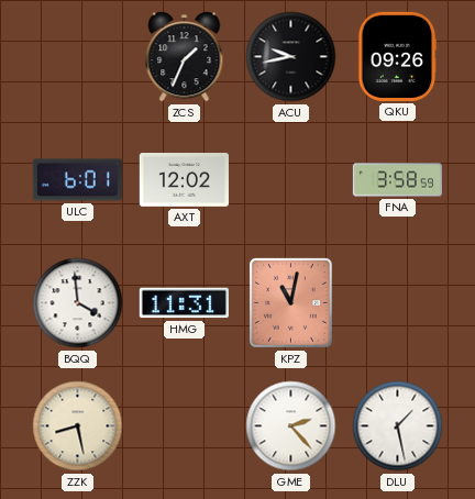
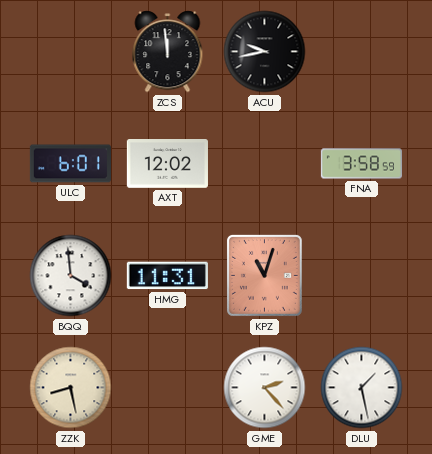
ZCS: 1:34 -> 11:59 (168, 52)
QKU: 09:26 -> none (397, 56)
KPZ: 11:02 -> 11:03 (264, 275)
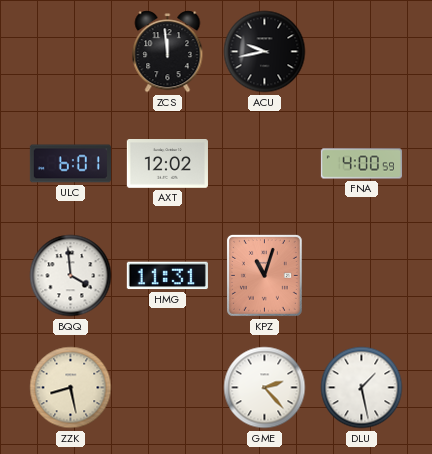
FNA: 3:58 -> 4:00 (361, 164)
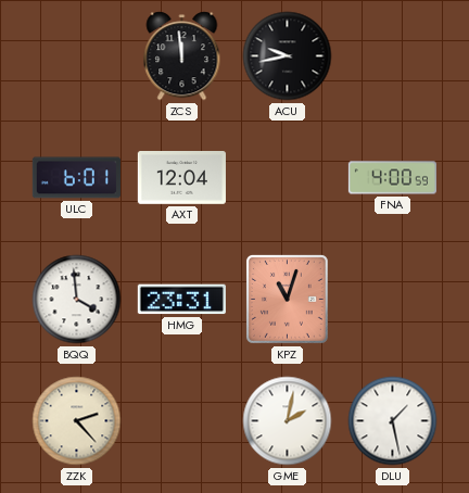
AXT: 12:02 -> 12:04 (181, 178)
HMG: 11:31 -> 23:31 (181, 300)
ZZK: 8:28 -> 2:23 (77, 421)
GME: 2:23 -> 2:02 (288, 421)
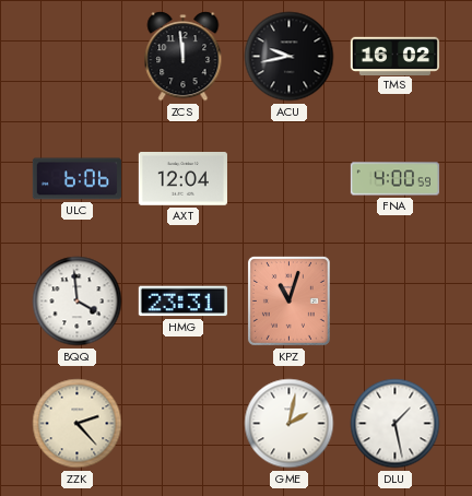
TMS: none -> 16:02 (394, 56)
ULC: 6:01 -> 6:06 (76, 179)
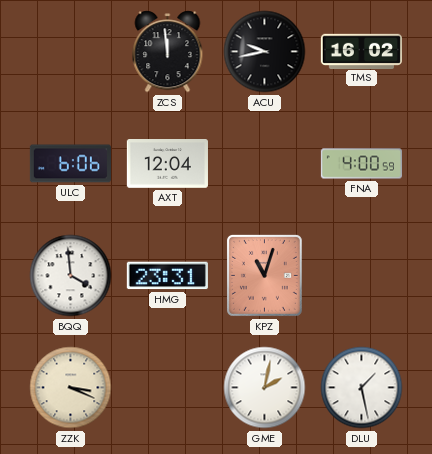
ZZK: 2:23 -> 3:19 (71, 388)
